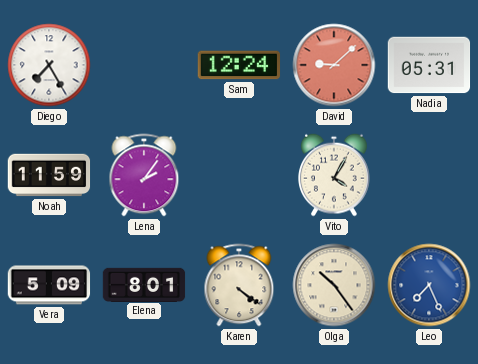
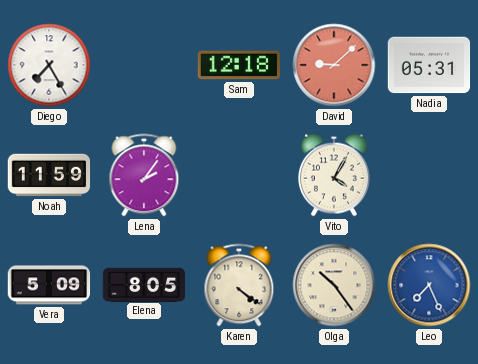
Sam: 12:24 -> 12:18 (239, 65)
Elena: 8:01 -> 8:05 (144, 284)
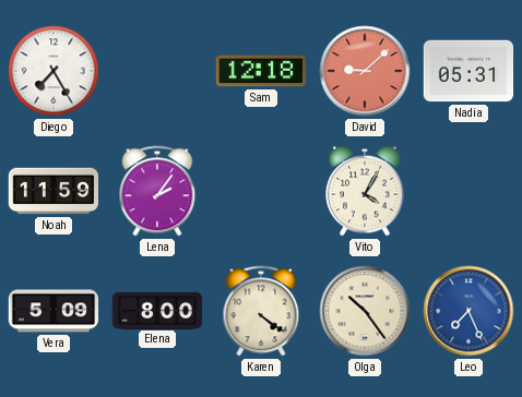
Elena: 8:05 -> 8:00 (157, 310)
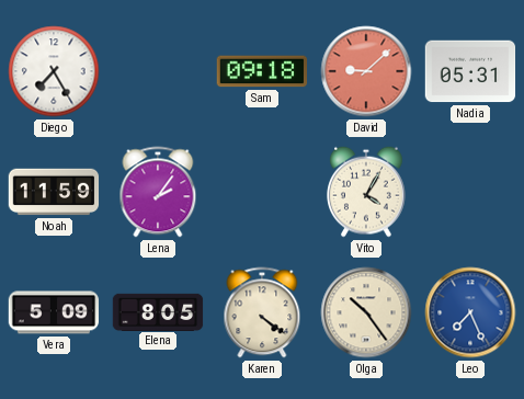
Sam: 12:18 -> 09:18 (262, 71)
Elena: 8:00 -> 8:05 (158, 311)
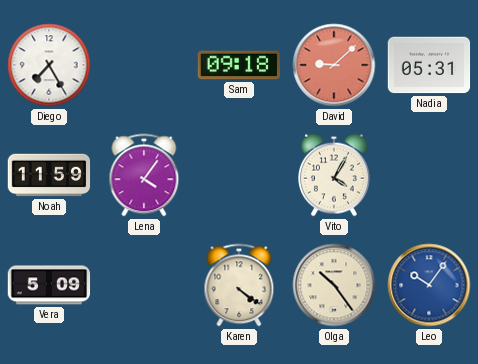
Lena: 2:06 -> 4:06 (144, 175)
Elena: 8:05 -> none (158, 311)
Leo: 7:26 -> 10:06 (429, 285)
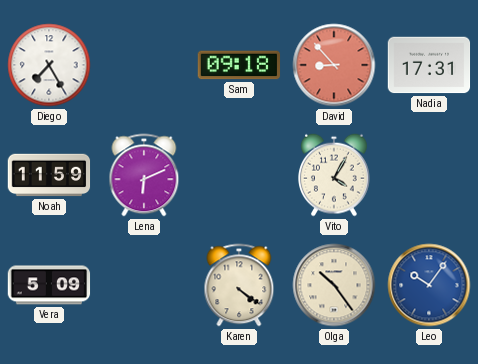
David: 9:08 -> 8:53 (334, 65)
Nadia: 05:31 -> 17:31 (429, 65)
Lena: 4:06 -> 6:11 (144, 175)
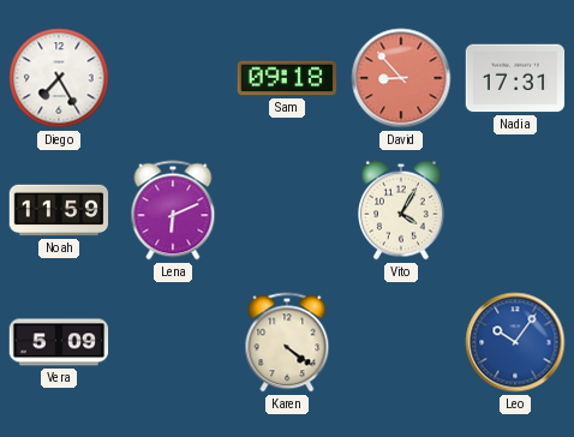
Olga: 10:24 -> none (334, 285)
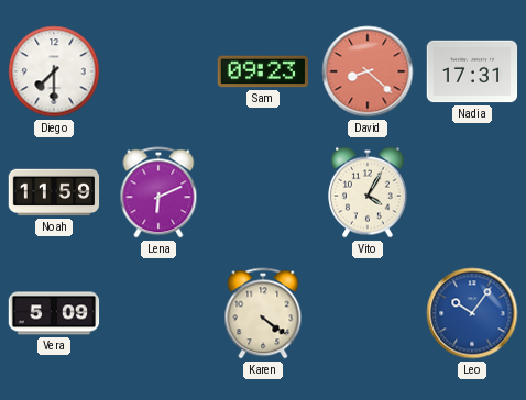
Diego: 7:25 -> 7:30 (54, 71)
Sam: 09:18 -> 09:23 (263, 71)
David: 8:53 -> 8:22 (368, 71)
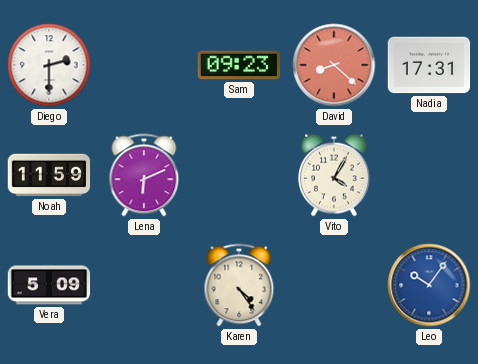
Diego: 7:30 -> 2:30 (49, 65)
Karen: 4:21 -> 4:24 (239, 285)
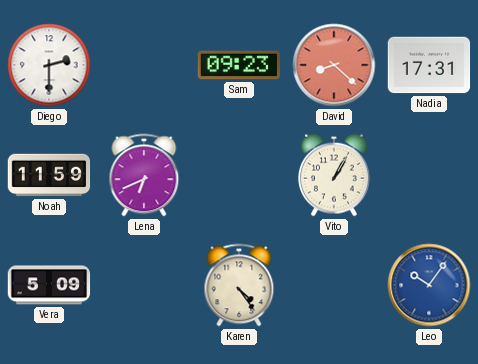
Lena: 6:11 -> 6:41 (144, 175)
Vito: 4:05 -> 1:05 (335, 175)
